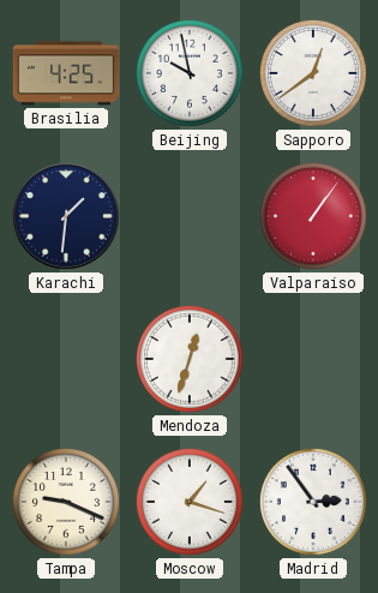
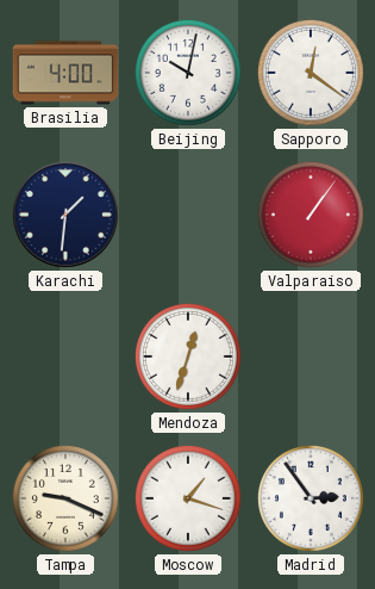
Brasilia: 4:25 -> 4:00 (65, 73)
Beijing: 9:58 -> 10:02 (188, 73)
Sapporo: 12:39 -> 12:21 (311, 73)
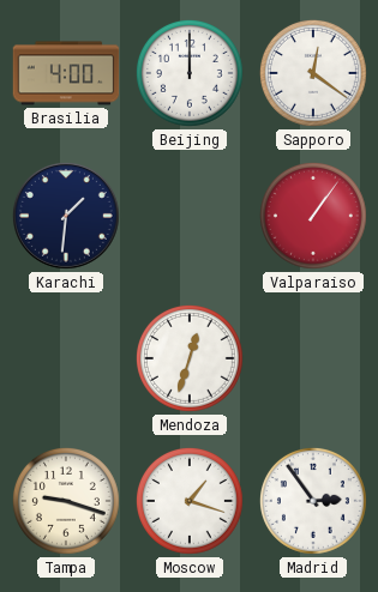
Beijing: 10:02 -> 12:00 (190, 73)
Tampa: 9:19 -> 9:18 (66, 501)
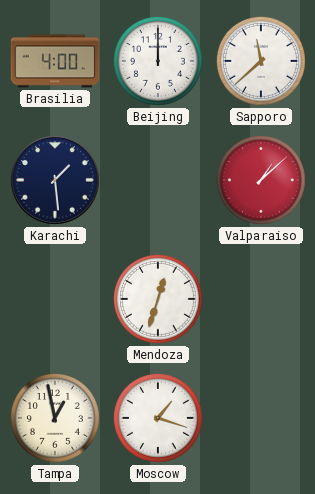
Sapporo: 12:21 -> 11:38 (261, 61)
Karachi: 1:31 -> 1:29 (55, 180)
Valparaiso: 1:06 -> 1:08 (261, 180)
Tampa: 9:18 -> 12:58 (55, 418)
Madrid: 2:54 -> none (313, 501)
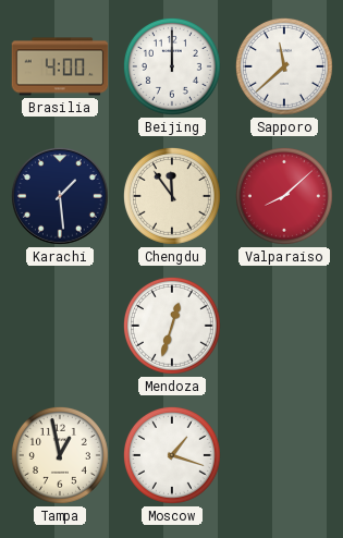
Chengdu: none -> 11:54 (172, 196)
Valparaiso: 1:08 -> 8:08 (284, 196)
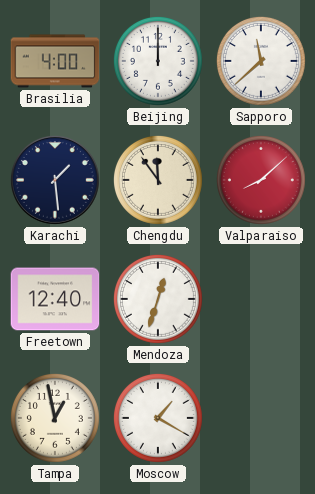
Freetown: none -> 12:40 (55, 299)
Moscow: 1:18 -> 1:20 (158, 418)
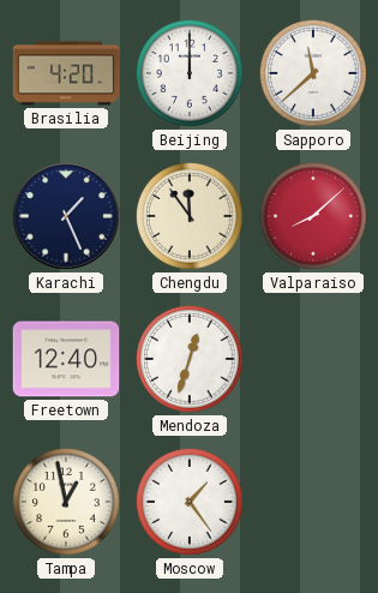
Brasilia: 4:00 -> 4:20 (66, 73)
Karachi: 1:29 -> 1:26 (66, 216)
Moscow: 1:20 -> 1:24 (190, 502)
